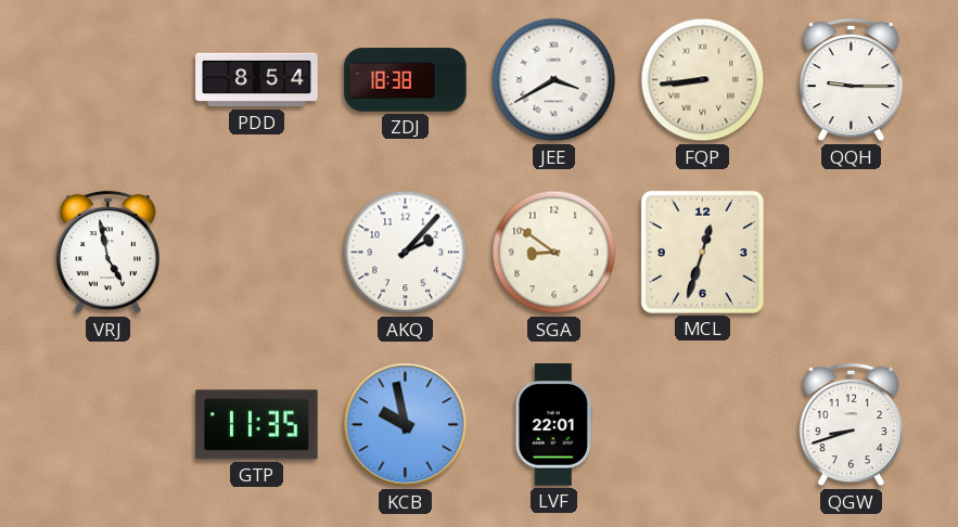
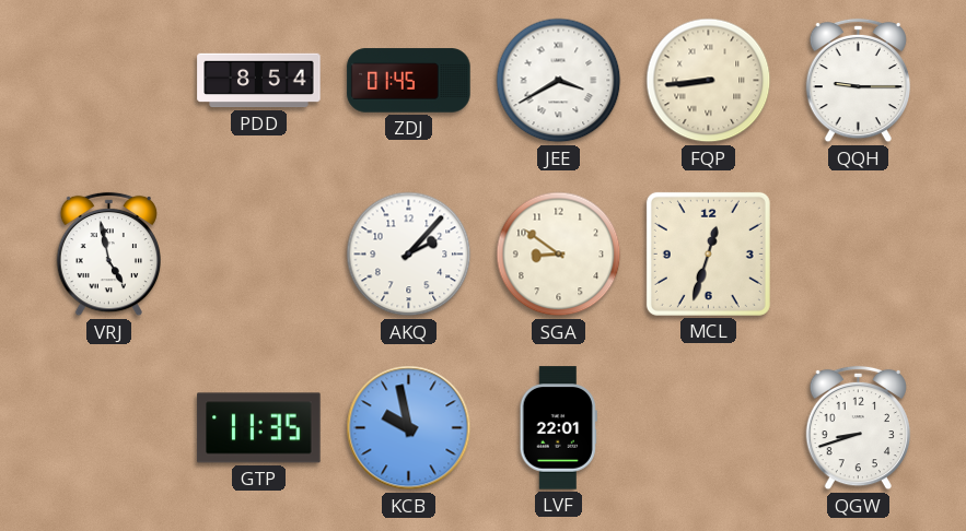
ZDJ: 18:38 -> 01:45 (409, 81)
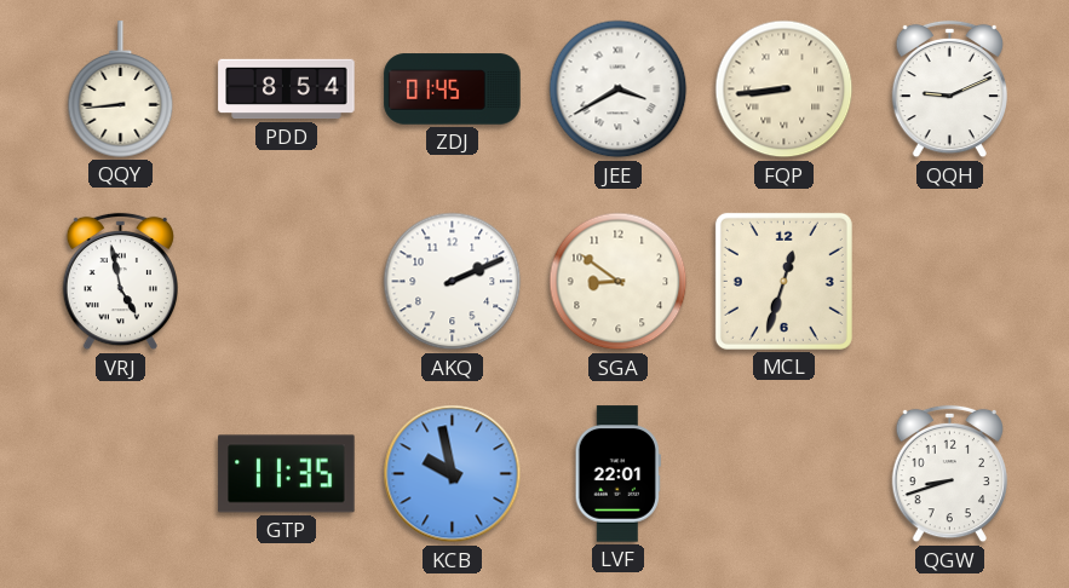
QQY: none -> 8:44 (121, 90)
QQH: 9:15 -> 9:11 (949, 90)
AKQ: 2:07 -> 2:11 (453, 282)
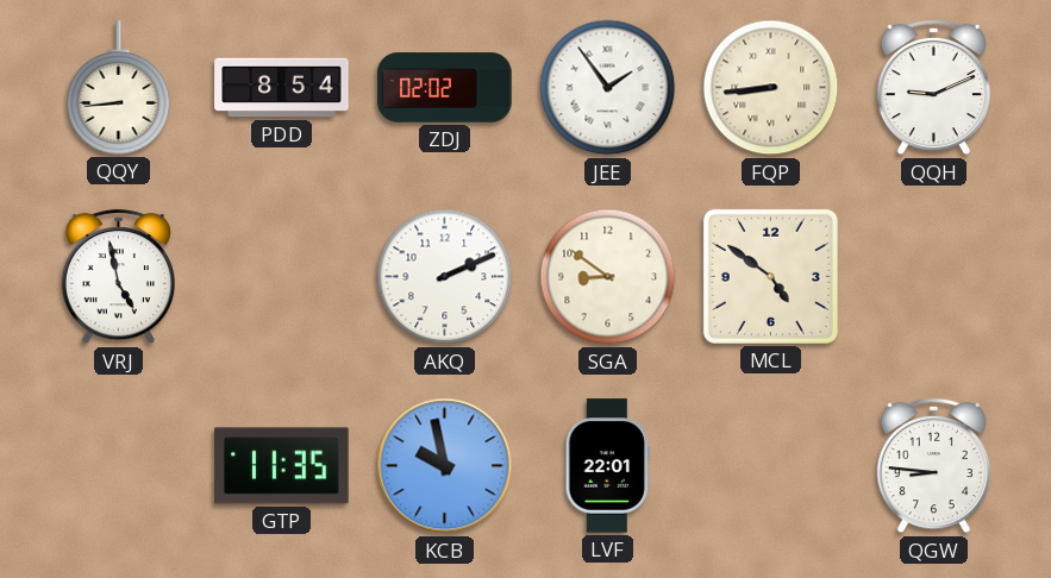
ZDJ: 01:45 -> 02:02 (445, 88)
JEE: 3:40 -> 1:54 (608, 88)
MCL: 12:33 -> 4:51 (770, 276)
QGW: 8:42 -> 8:46 (933, 466)
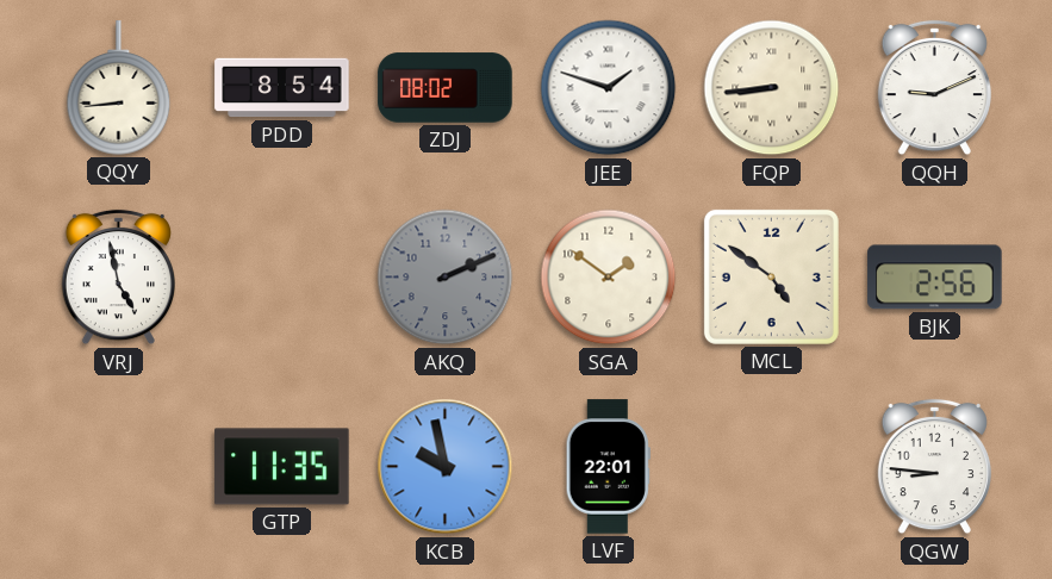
ZDJ: 02:02 -> 08:02 (446, 88)
JEE: 1:54 -> 1:48 (609, 88)
AKQ dial: white -> grey (446, 278)
SGA: 8:51 -> 1:51 (609, 278)
BJK: none -> 2:56 (935, 278)
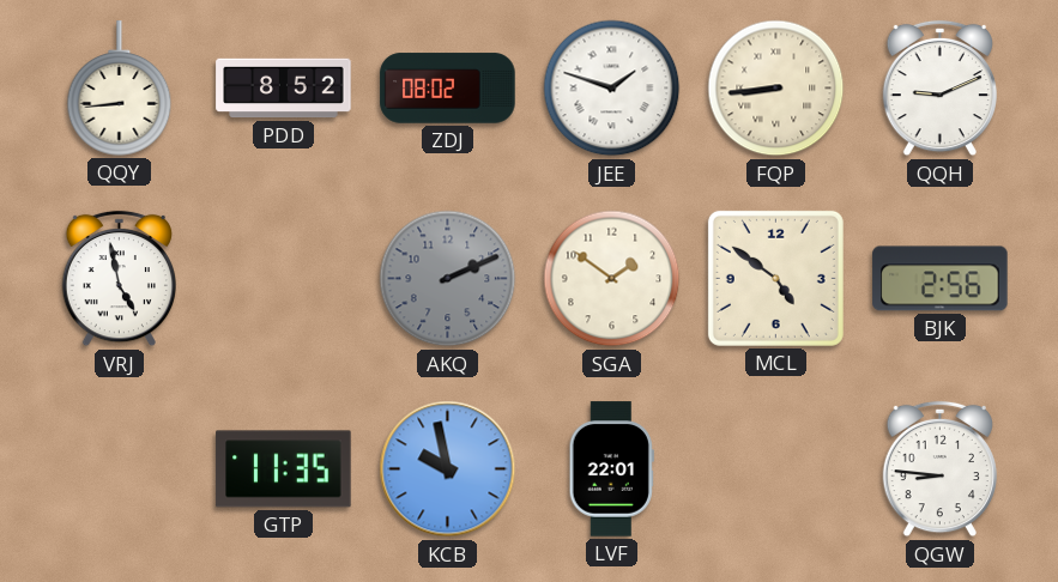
PDD: 8:54 -> 8:52 (284, 89)
